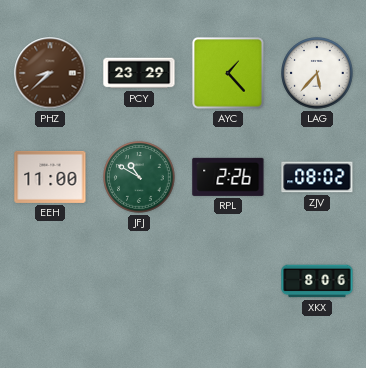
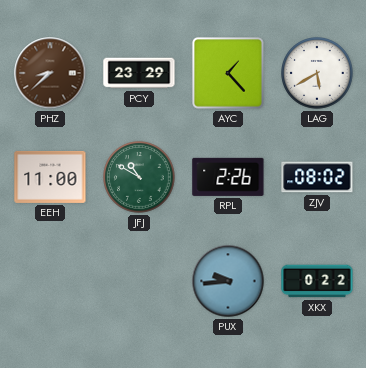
LAG: 5:37 -> 5:40 (317, 73)
PUX: none -> 9:44 (228, 281)
XKX: 8:06 -> 0:22 (317, 281)
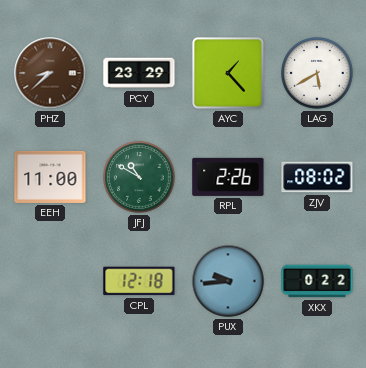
CPL: none -> 12:18 (139, 281)
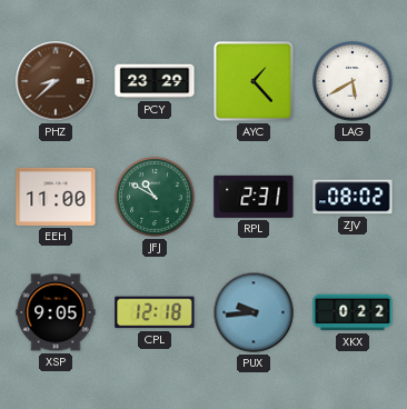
RPL: 2:26 -> 2:31 (254, 197)
XSP: none -> 9:05 (56, 312)
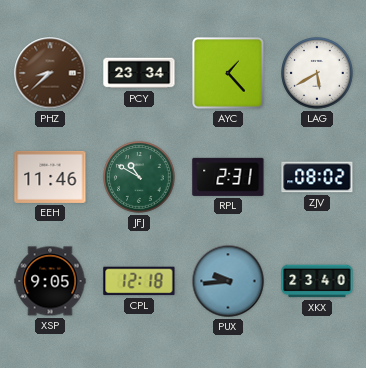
PCY: 23:29 -> 23:34 (139, 73)
EEH: 11:00 -> 11:46 (50, 177)
XKX: 0:22 -> 23:40 (317, 281)
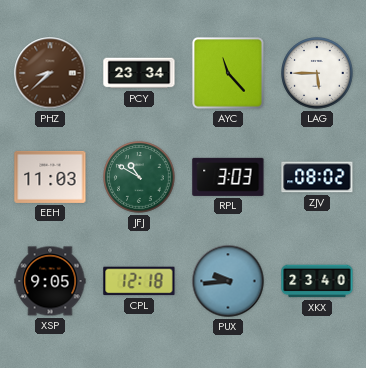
AYC: 1:23 -> 11:23 (228, 73)
LAG: 5:40 -> 5:45 (317, 73)
EEH: 11:46 -> 11:03 (50, 177)
RPL: 2:31 -> 3:03 (228, 177)
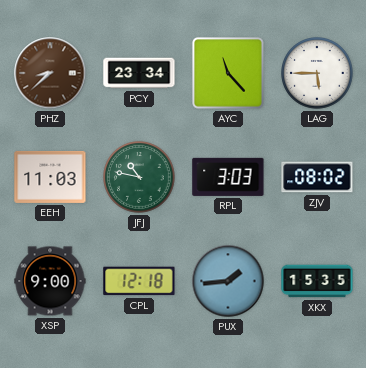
JFJ: 10:50 -> 10:47 (139, 177)
XSP: 9:05 -> 9:00 (50, 281)
PUX: 9:44 -> 1:44 (228, 281)
XKX: 23:40 -> 15:35 (317, 281)
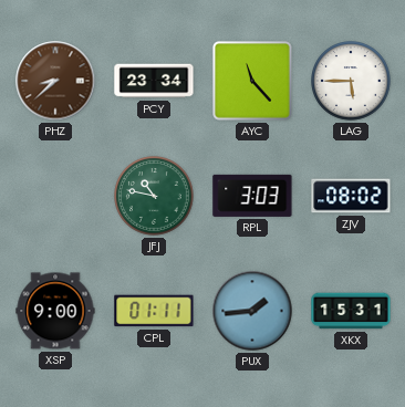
EEH: 11:03 -> none (50, 177)
CPL: 12:18 -> 01:11 (154, 311)
XKX: 15:35 -> 15:31 (351, 311)
